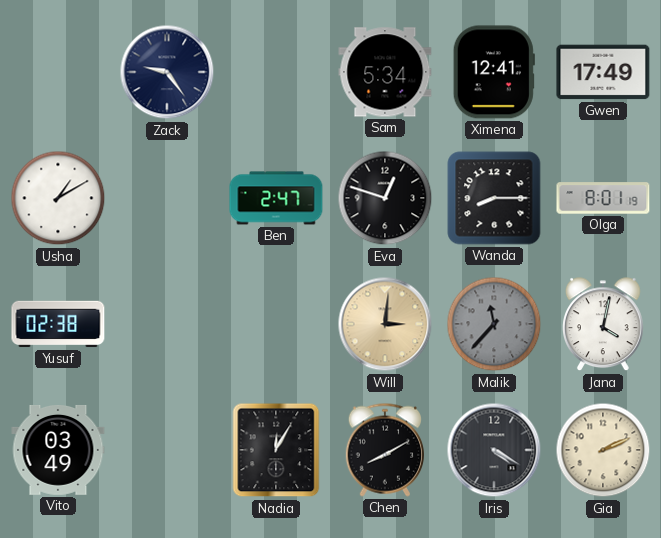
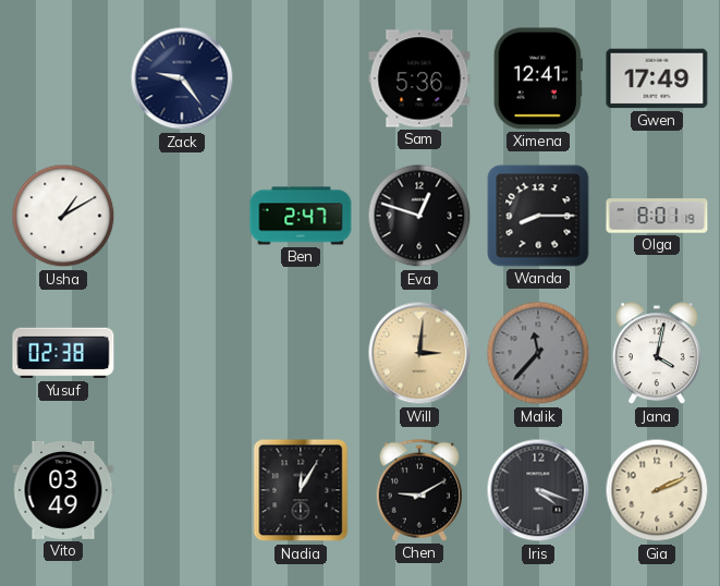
Sam: 5:34 -> 5:36 (419, 78)
Chen: 8:10 -> 9:10 (418, 490)
Iris: 4:20 -> 4:18 (538, 490)
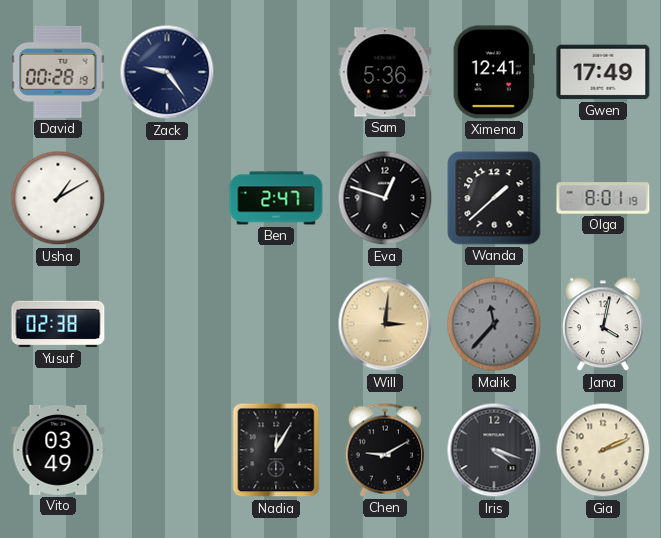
David: none -> 00:28 (58, 72)
Wanda: 8:15 -> 1:38 (494, 198)
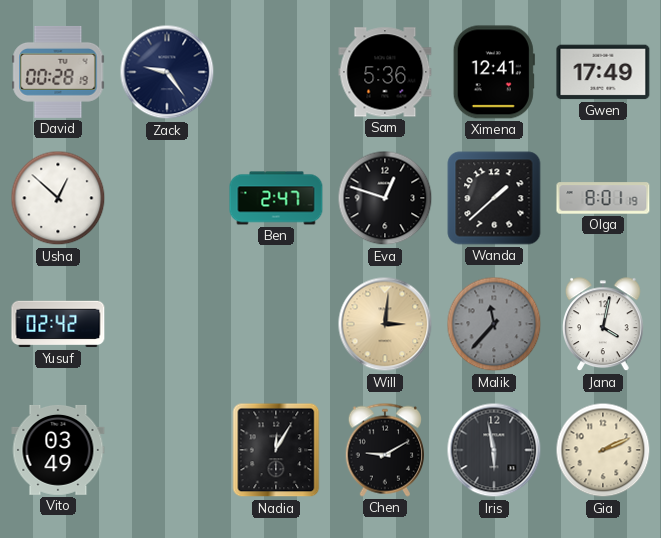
Usha: 1:10 -> 12:52 (58, 198)
Yusuf: 02:38 -> 02:42 (58, 324)
Iris: 4:18 -> 5:58 (494, 450)
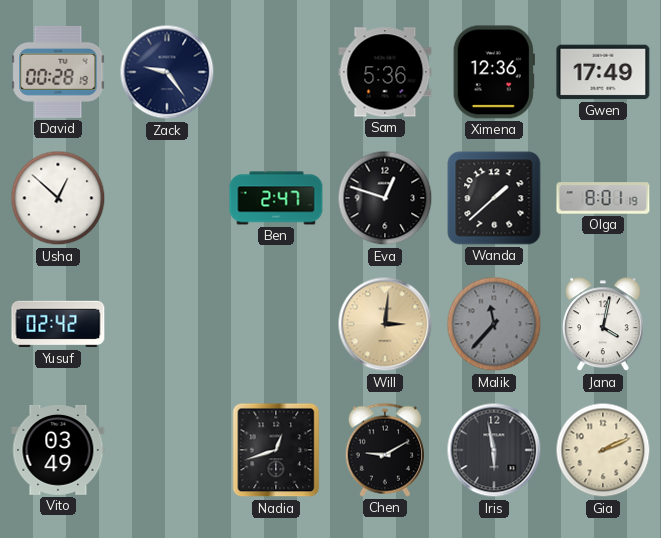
Ximena: 12:41 -> 12:36 (494, 72)
Nadia: 12:05 -> 12:42 (276, 450)
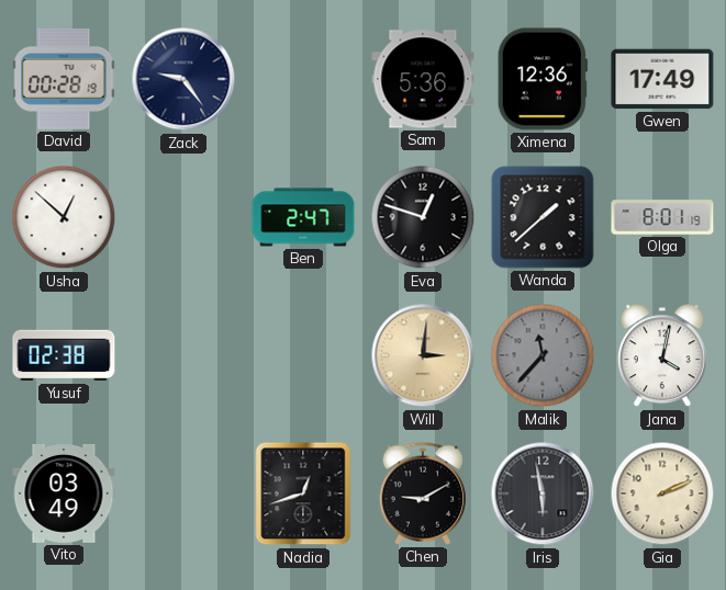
Yusuf: 02:42 -> 02:38 (64, 355)
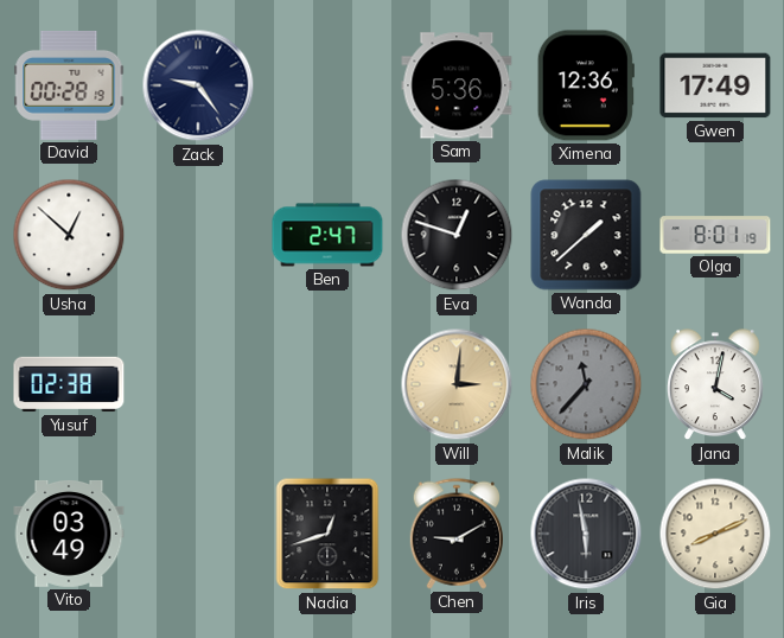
Gia: 2:11 -> 8:11 (715, 534)
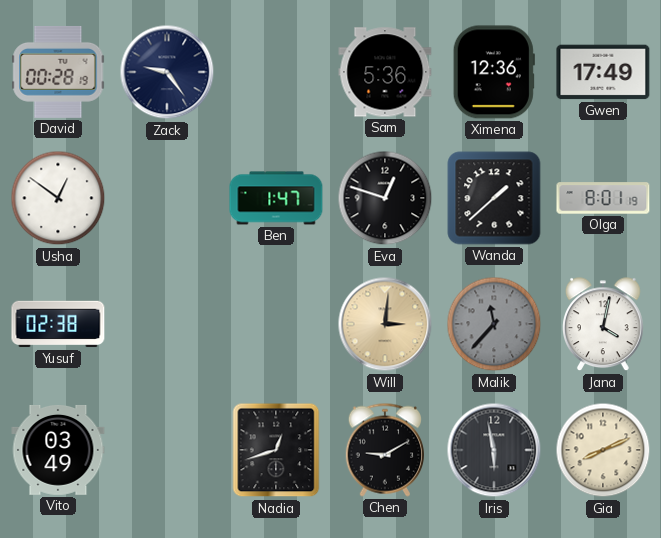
Usha: 12:52 -> 12:51 (58, 198)
Ben: 2:47 -> 1:47 (276, 198)
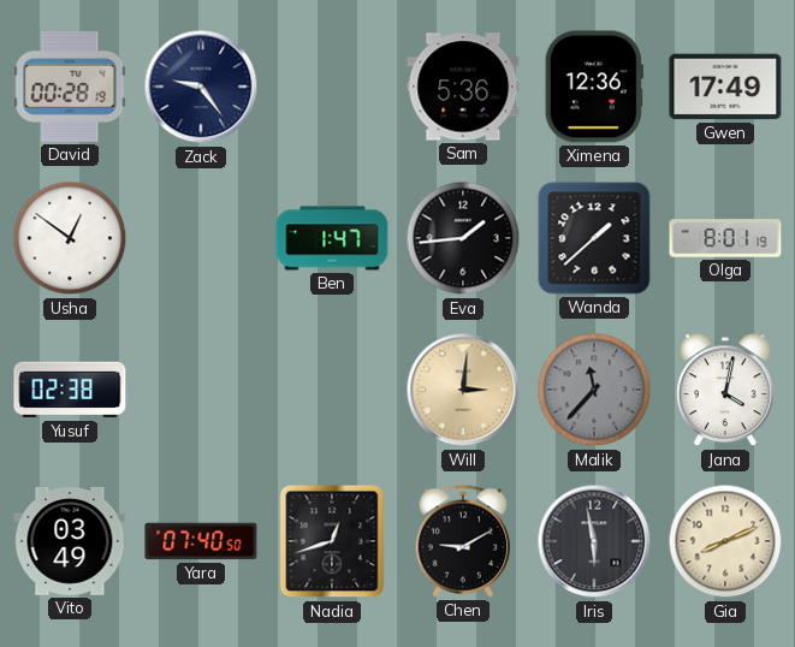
Eva: 12:48 -> 1:44 (463, 238)
Yara: none -> 07:40 (201, 541)
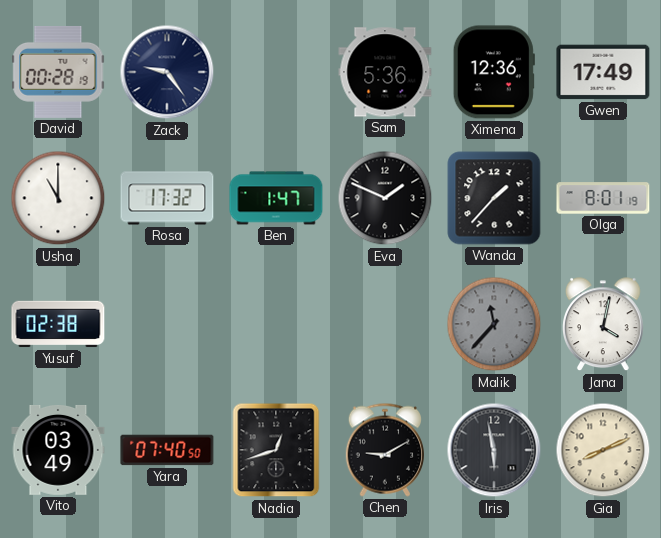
Usha: 12:51 -> 11:00 (58, 198)
Rosa: none -> 17:32 (167, 198)
Eva: 1:44 -> 1:49 (385, 198)
Wanda: 1:38 -> 1:37 (494, 198)
Will: 3:01 -> none (463, 390)
